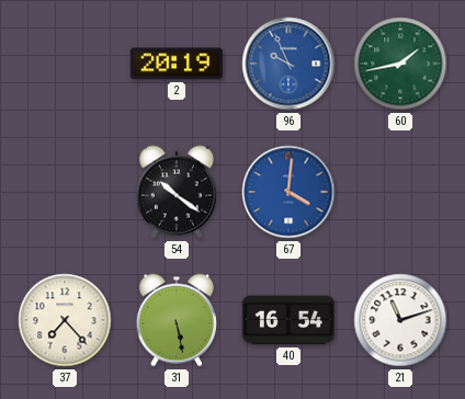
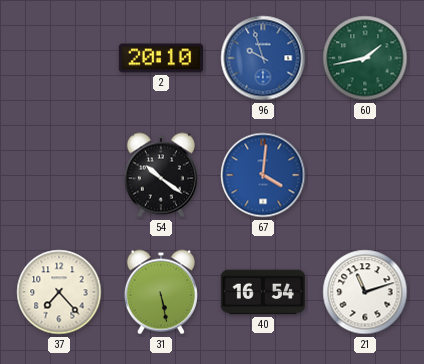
2: 20:19 -> 20:10 (161, 58)
96: 9:56 -> 9:57 (263, 58)
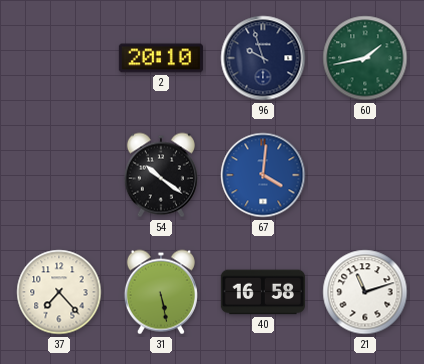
96 dial: blue -> navy (263, 58)
40: 16:54 -> 16:58 (263, 292)
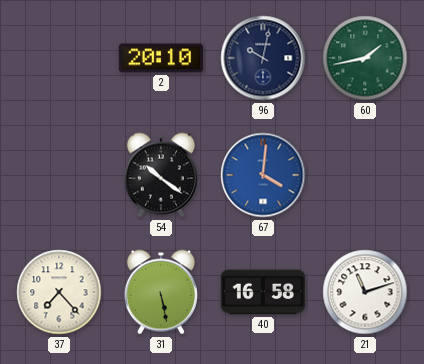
96: 9:57 -> 10:02 (263, 58)
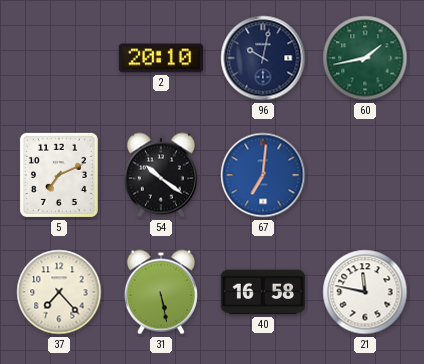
5: none -> 7:11 (59, 175)
67: 4:01 -> 7:01 (263, 175)
21: 11:12 -> 11:47 (365, 292)
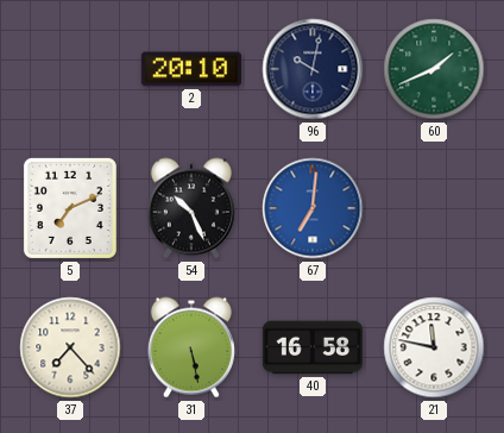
60: 1:43 -> 1:41 (434, 69)
54: 10:21 -> 10:26 (191, 208)
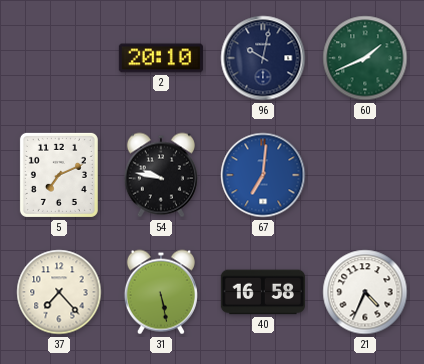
54: 10:26 -> 9:47 (161, 175)
21: 11:47 -> 4:34 (365, 292)
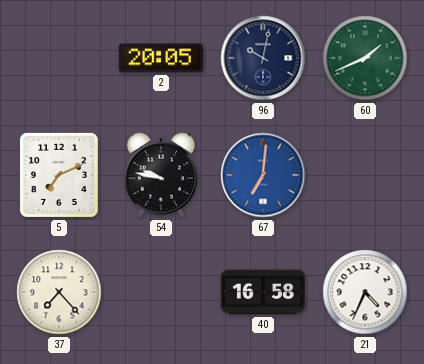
2: 20:10 -> 20:05 (161, 58)
31: 5:28 -> none (161, 292)
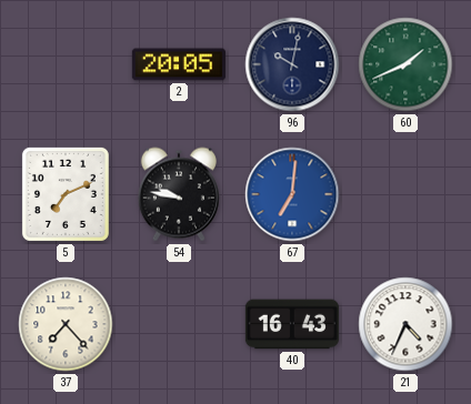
40: 16:58 -> 16:43 (292, 324)
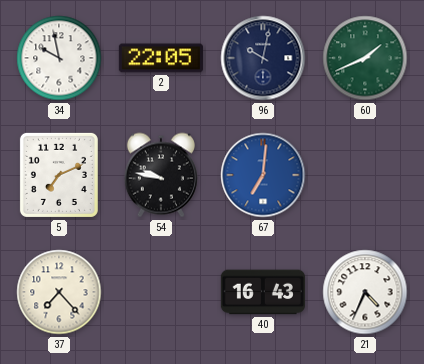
34: none -> 9:58 (59, 58)
2: 20:05 -> 22:05 (161, 58)
